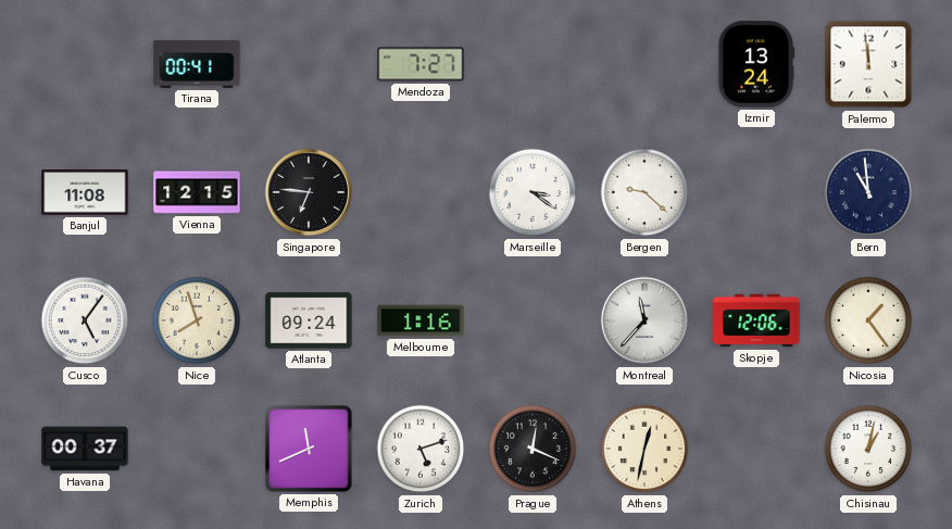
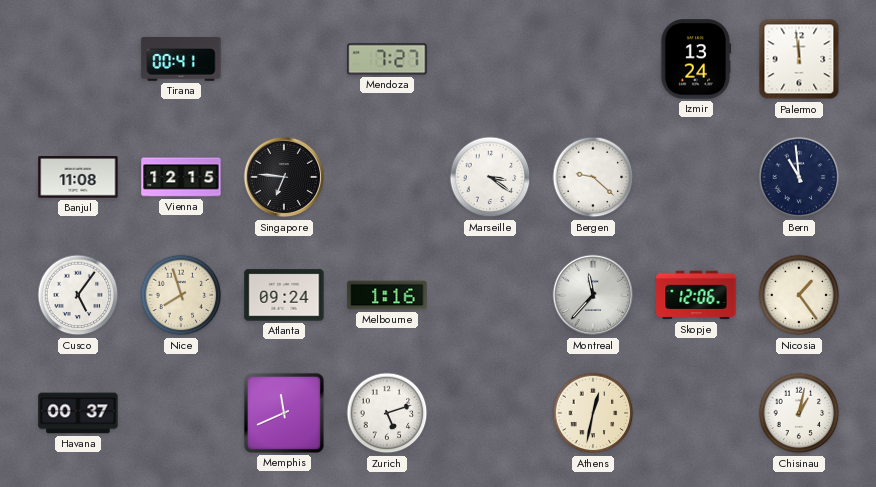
Prague: 12:19 -> none (533, 449)
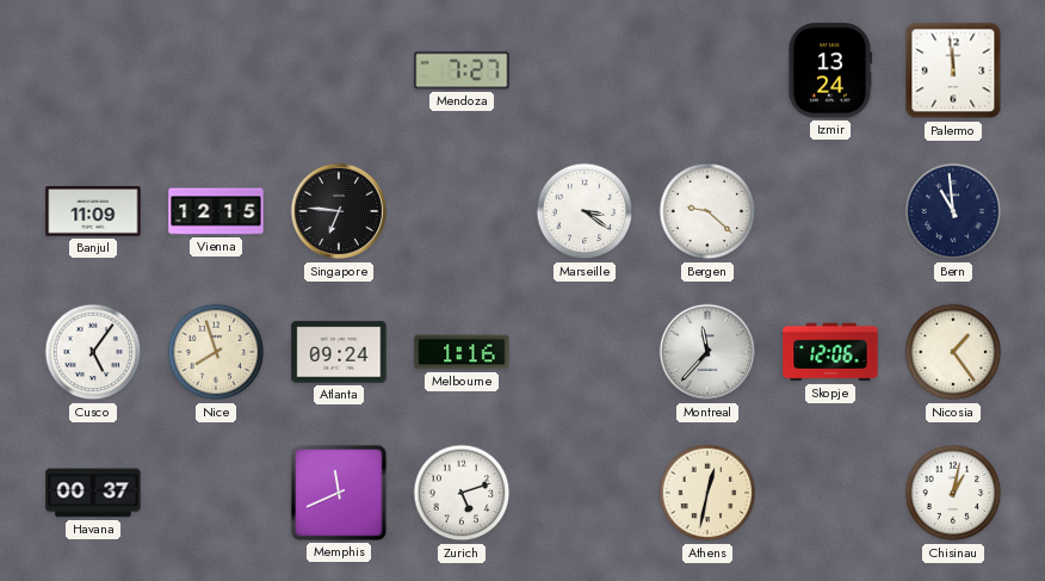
Tirana: 00:41 -> none (181, 60)
Banjul: 11:08 -> 11:09 (93, 211)
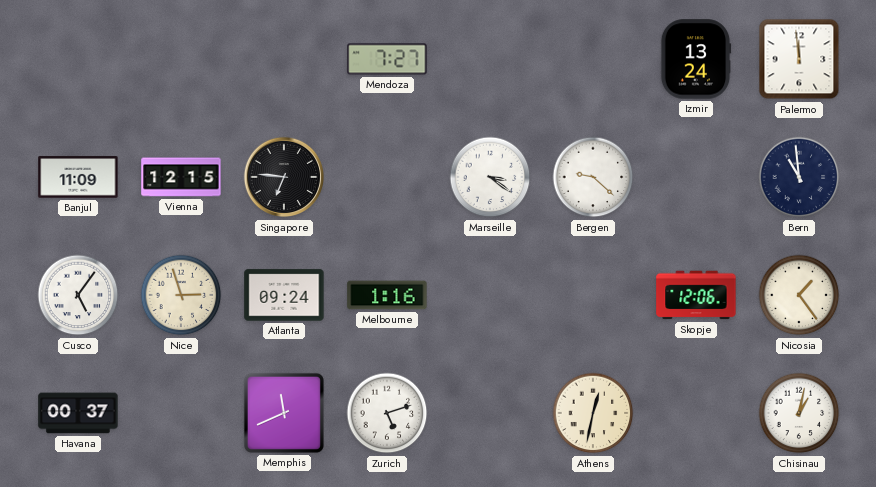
Nice: 7:57 -> 2:57 (181, 295)
Montreal: 11:37 -> none (707, 352)
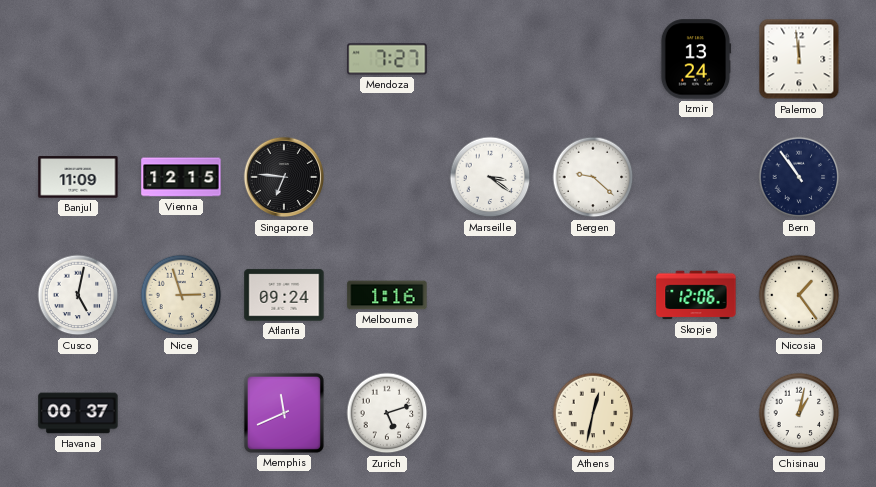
Bern: 10:59 -> 10:54 (799, 177)
Cusco: 5:06 -> 5:02 (78, 295)
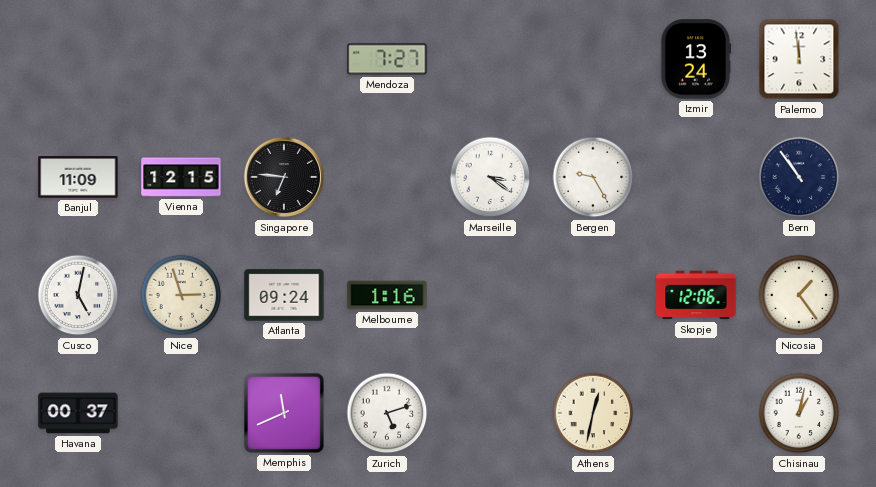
Bergen: 9:22 -> 9:25 (593, 177)
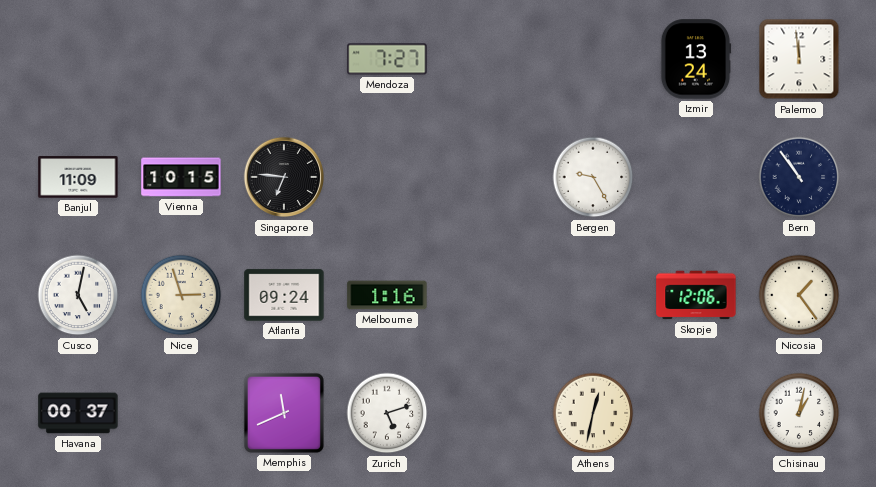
Vienna: 12:15 -> 10:15 (181, 177)
Marseille: 3:21 -> none (490, 177)
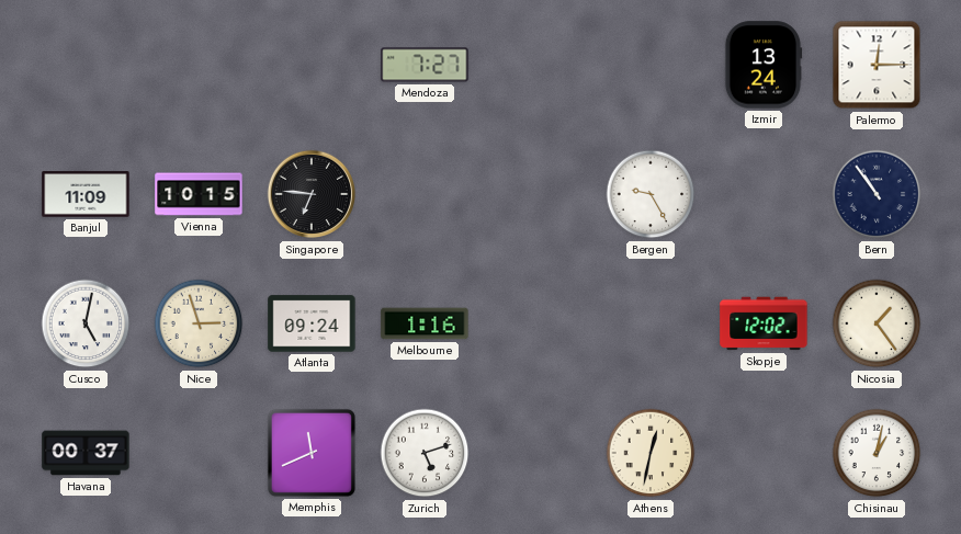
Palermo: 11:59 -> 12:15 (877, 65)
Skopje: 12:06 -> 12:02 (764, 323)
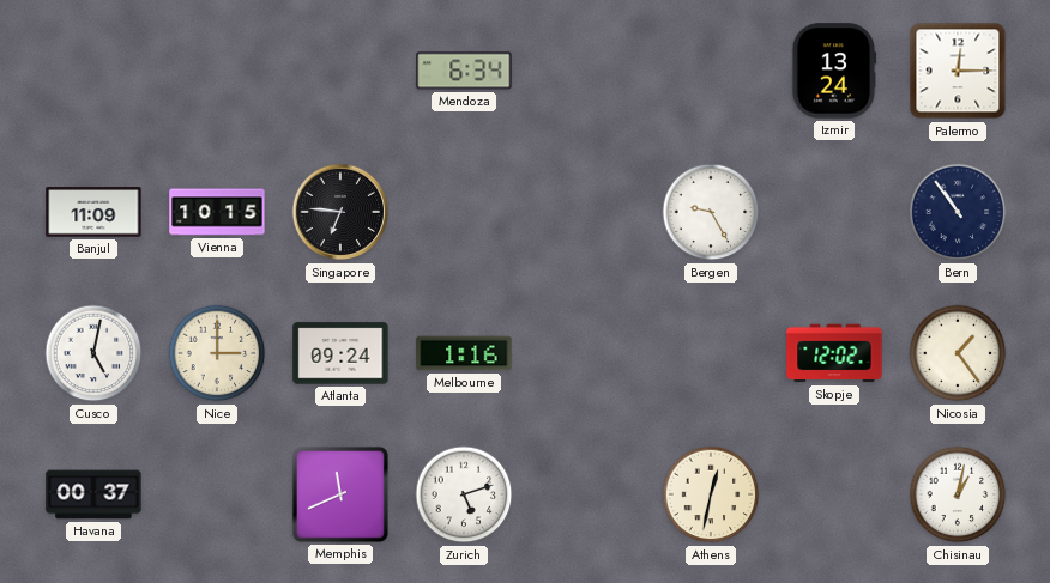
Mendoza: 7:27 -> 6:34 (464, 71)
Nice: 2:57 -> 3:00 (217, 353)
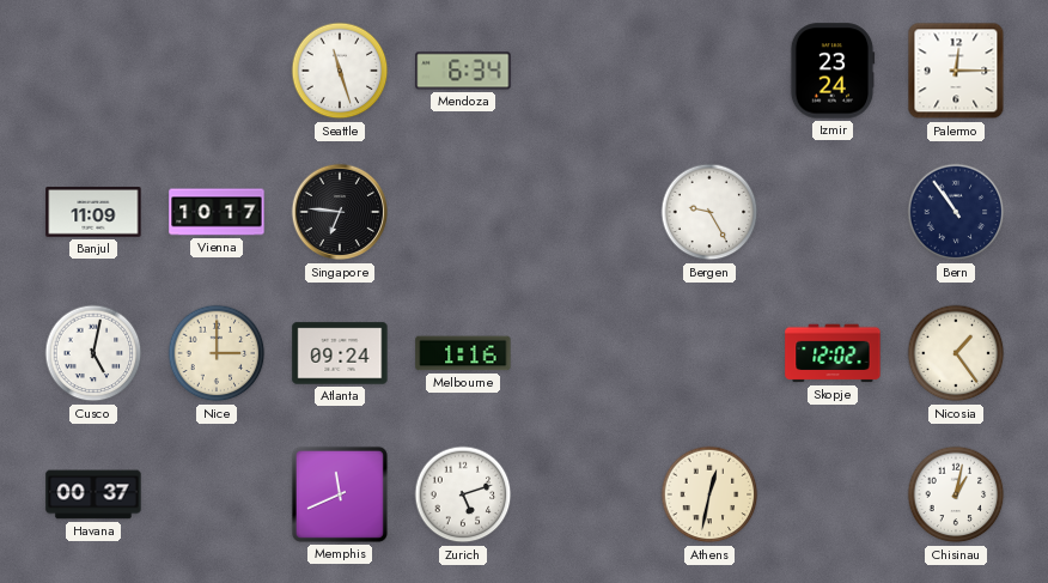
Seattle: none -> 11:27 (340, 71)
Izmir: 13:24 -> 23:24 (833, 71)
Vienna: 10:15 -> 10:17 (217, 212)
